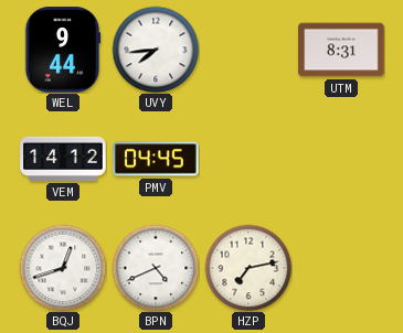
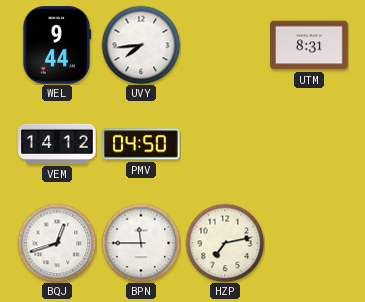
PMV: 04:45 -> 04:50 (141, 144)
BPN: 4:41 -> 11:45 (141, 243)
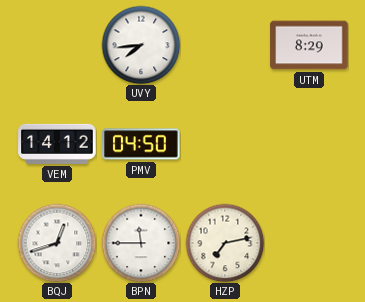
WEL: 9:44 -> none (57, 45)
UTM: 8:31 -> 8:29 (309, 45)
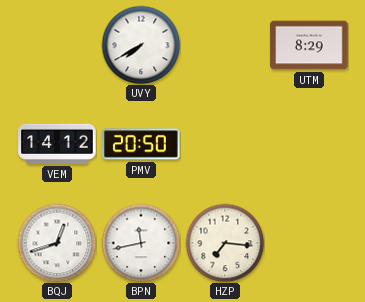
UVY: 7:44 -> 7:40 (141, 45)
PMV: 04:50 -> 20:50 (141, 144)
BPN: 11:45 -> 11:43 (141, 243)
HZP: 7:13 -> 7:16 (225, 243)
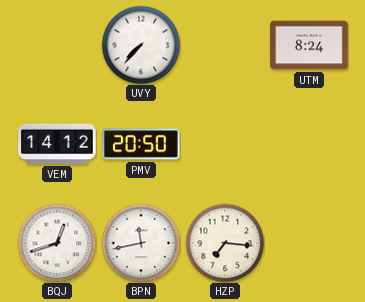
UVY: 7:40 -> 7:37 (141, 45)
UTM: 8:29 -> 8:24 (309, 45)
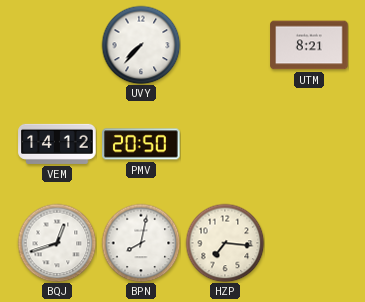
UTM: 8:24 -> 8:21 (309, 45)
BPN: 11:43 -> 8:02 (141, 243)
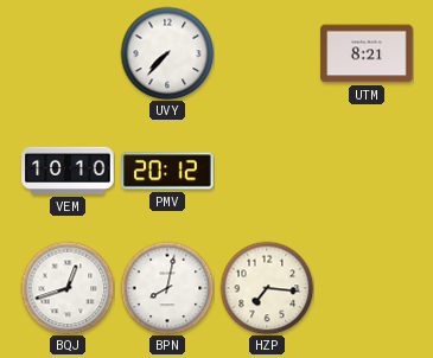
VEM: 14:12 -> 10:10 (68, 171)
PMV: 20:50 -> 20:12 (167, 171)
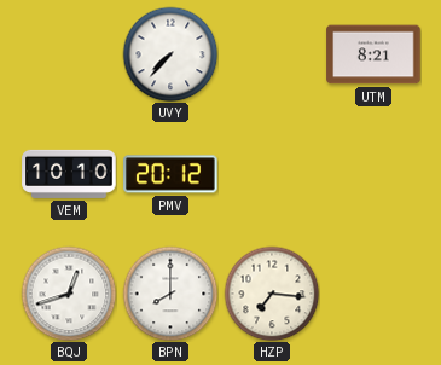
BPN: 8:02 -> 8:00 (170, 294)
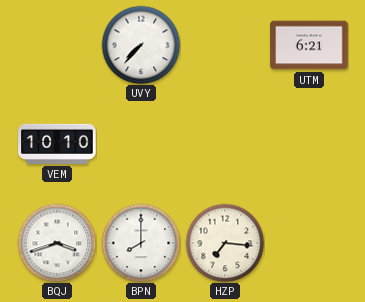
UTM: 8:21 -> 6:21 (309, 45)
PMV: 20:12 -> none (170, 174)
BQJ: 12:42 -> 3:42 (57, 243)
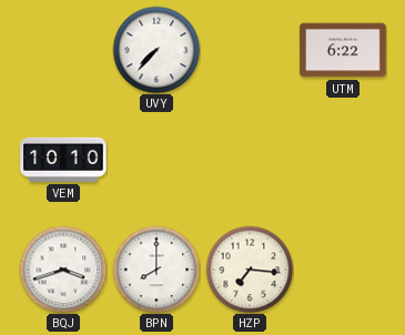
UTM: 6:21 -> 6:22 (343, 50)
